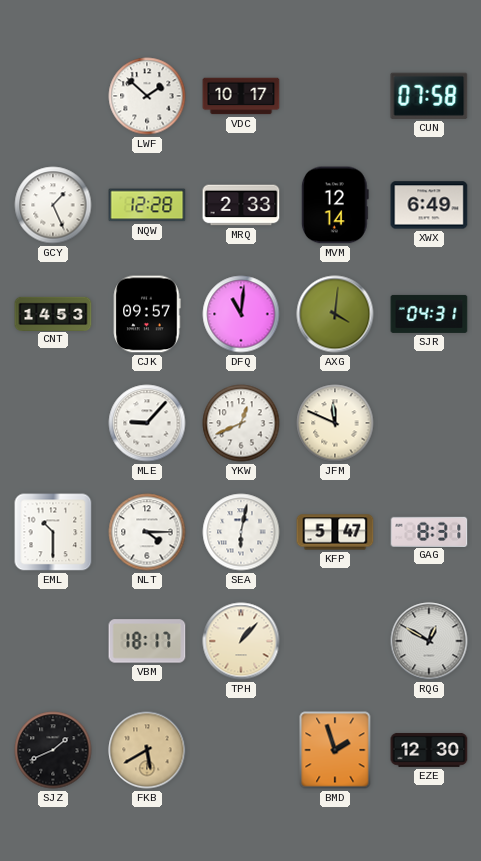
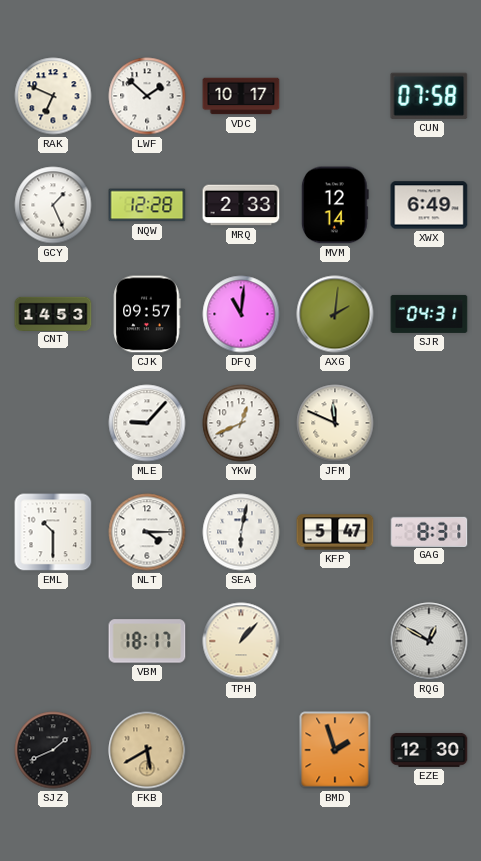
RAK: none -> 6:49 (53, 96)
AXG: 4:01 -> 2:01 (335, 314)
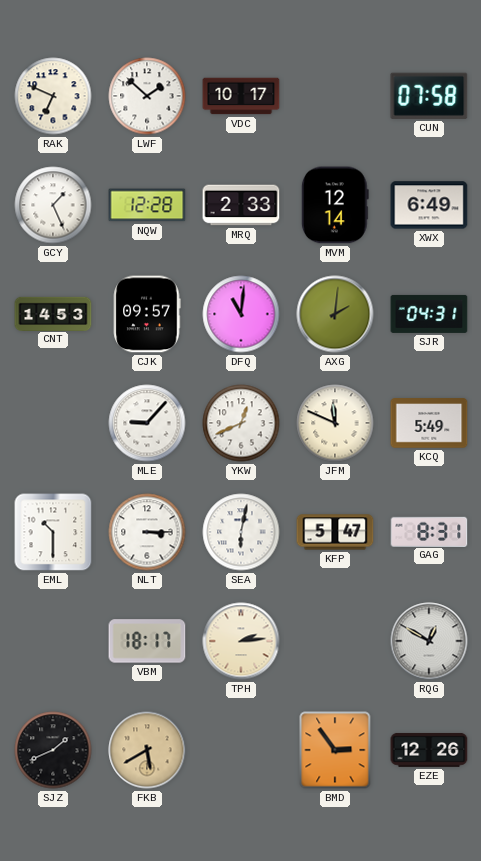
KCQ: none -> 5:49 (429, 423)
NLT: 4:15 -> 3:15 (147, 532)
TPH: 1:07 -> 2:14 (241, 641)
BMD: 1:57 -> 2:54 (335, 750)
EZE: 12:30 -> 12:26 (429, 750)
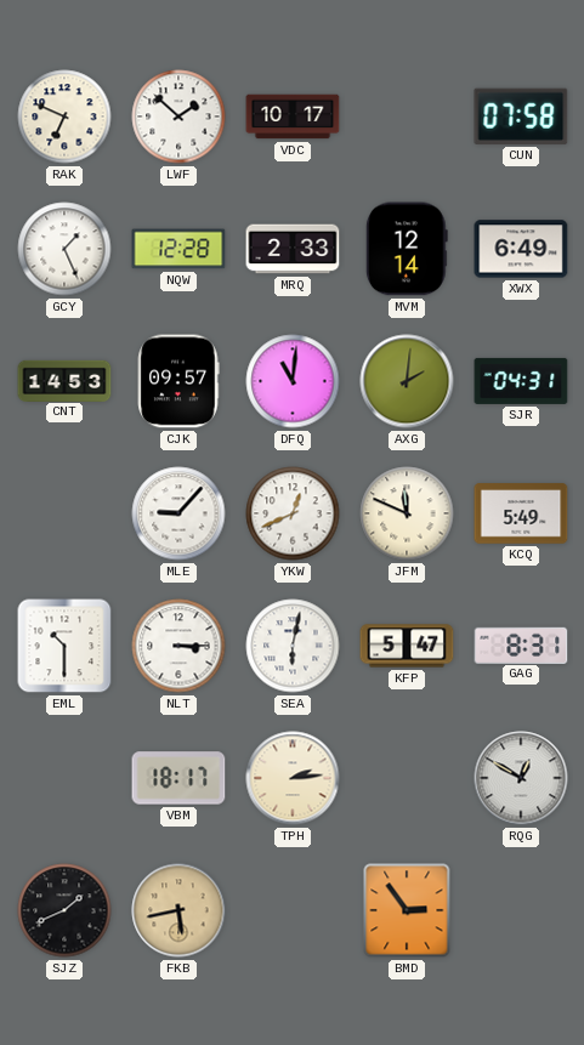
FKB: 5:40 -> 5:43 (178, 910)
EZE: 12:26 -> none (429, 750)
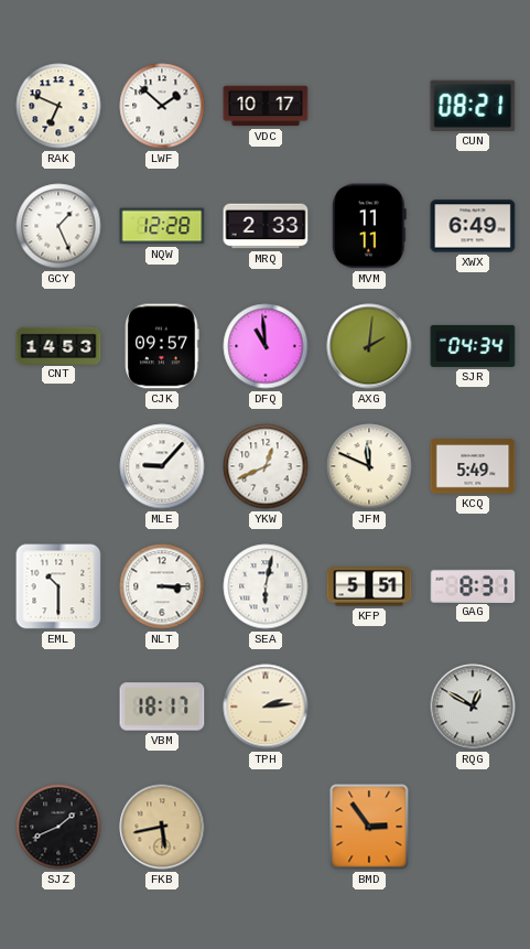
CUN: 07:58 -> 08:21 (473, 106)
MVM: 12:14 -> 11:11 (369, 226)
DFQ: 11:01 -> 10:59 (266, 346)
SJR: 04:31 -> 04:34 (473, 346)
KFP: 5:47 -> 5:51 (369, 586)
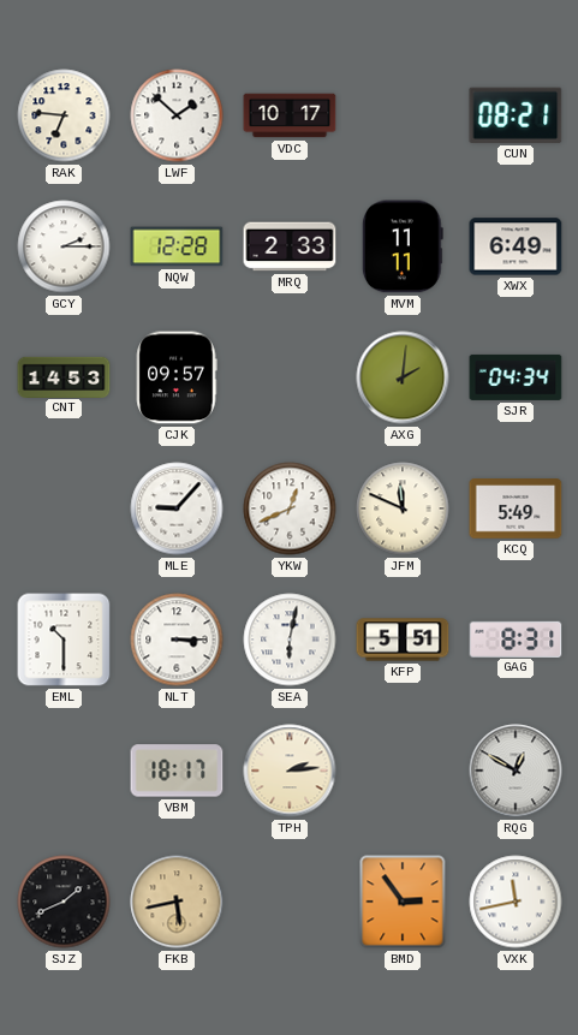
RAK: 6:49 -> 6:46 (64, 115)
GCY: 1:26 -> 2:15 (64, 246)
DFQ: 10:59 -> none (266, 346)
VXK: none -> 11:43 (516, 902)
